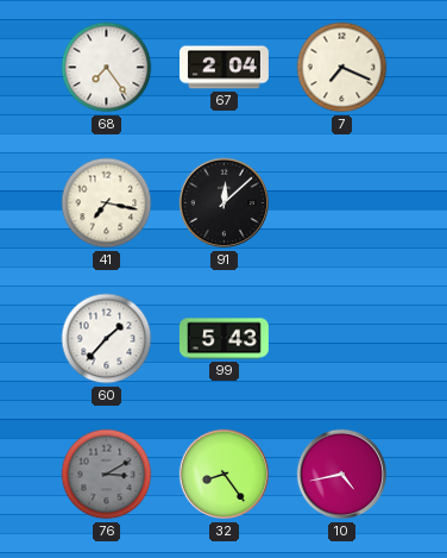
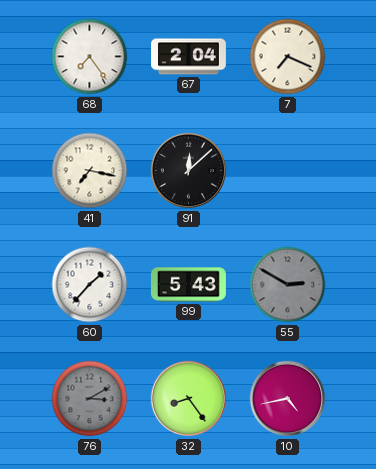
55: none -> 2:50 (288, 285)
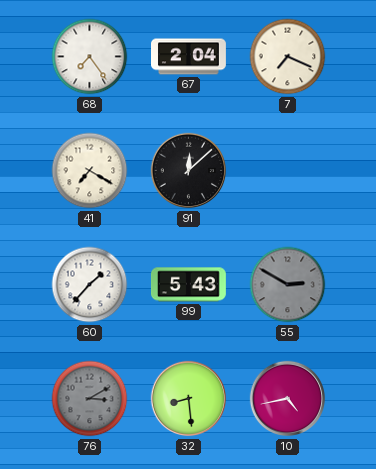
41: 7:17 -> 7:20 (90, 171)
32: 8:24 -> 8:29 (189, 399)
